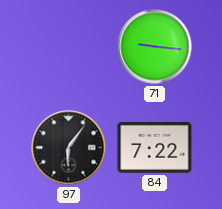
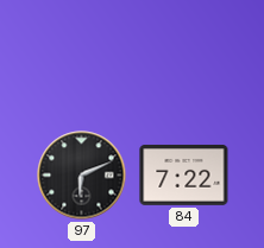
71: 9:16 -> none (155, 47)
97: 6:06 -> 6:11 (82, 176)
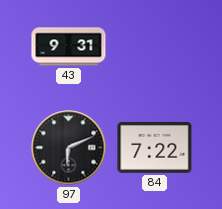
43: none -> 9:31 (69, 47)
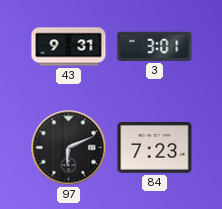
3: none -> 3:01 (155, 46)
84: 7:22 -> 7:23 (155, 147)
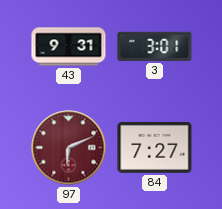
97 dial: black -> burgundy (69, 148)
84: 7:23 -> 7:27 (155, 147)
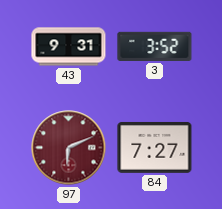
3: 3:01 -> 3:52 (155, 46)
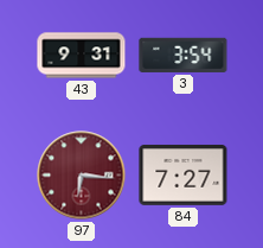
3: 3:52 -> 3:54 (184, 55)
97: 6:11 -> 6:16 (82, 176)
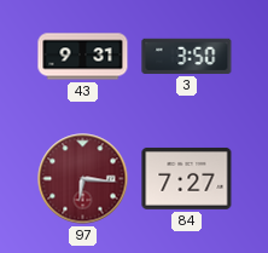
3: 3:54 -> 3:50 (187, 56)
